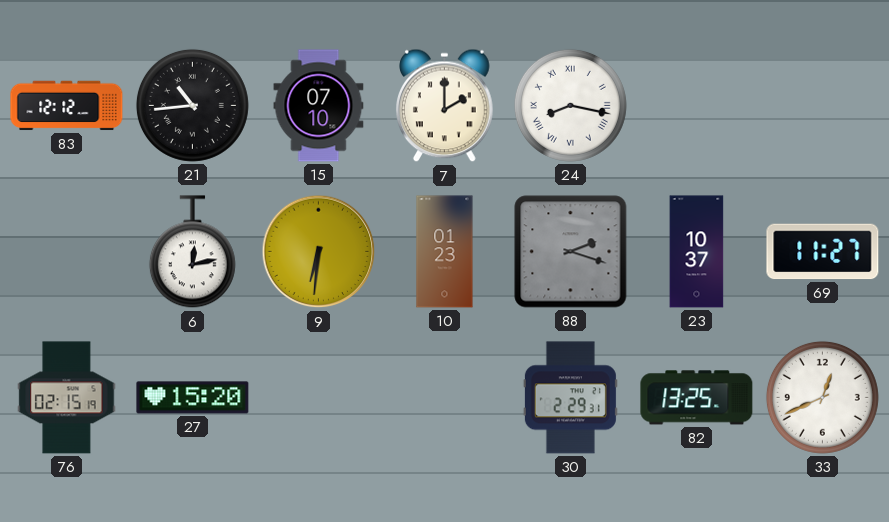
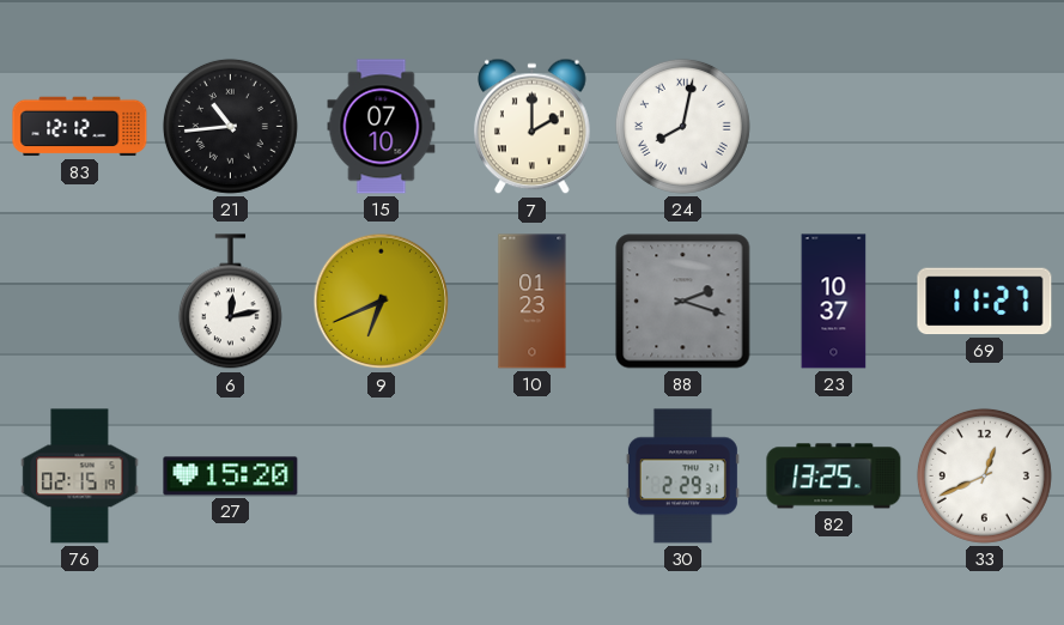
24: 8:17 -> 8:02 (682, 126)
9: 6:31 -> 6:41 (382, 302)
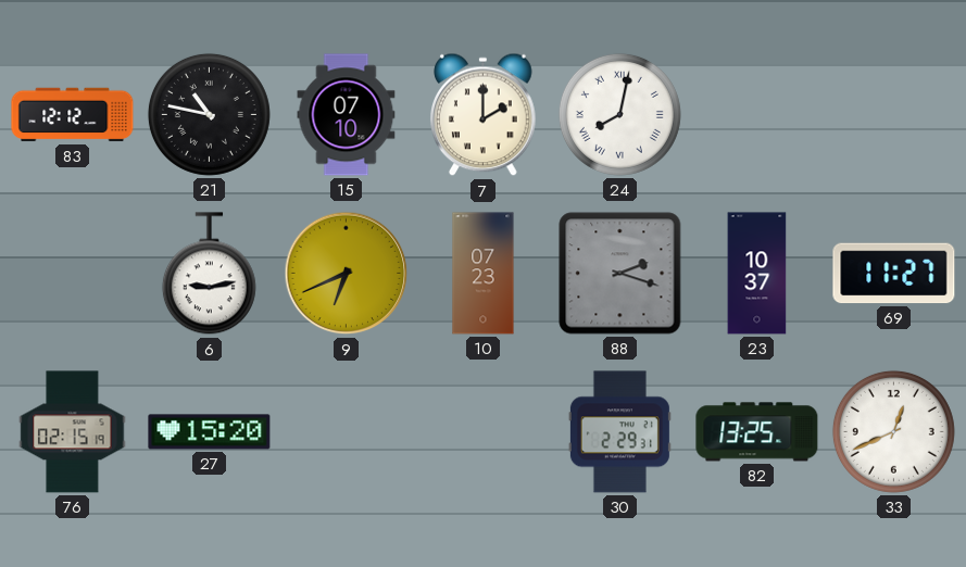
21: 10:44 -> 10:47 (209, 114)
6: 12:13 -> 9:13 (209, 274)
10: 01:23 -> 07:23 (484, 274)
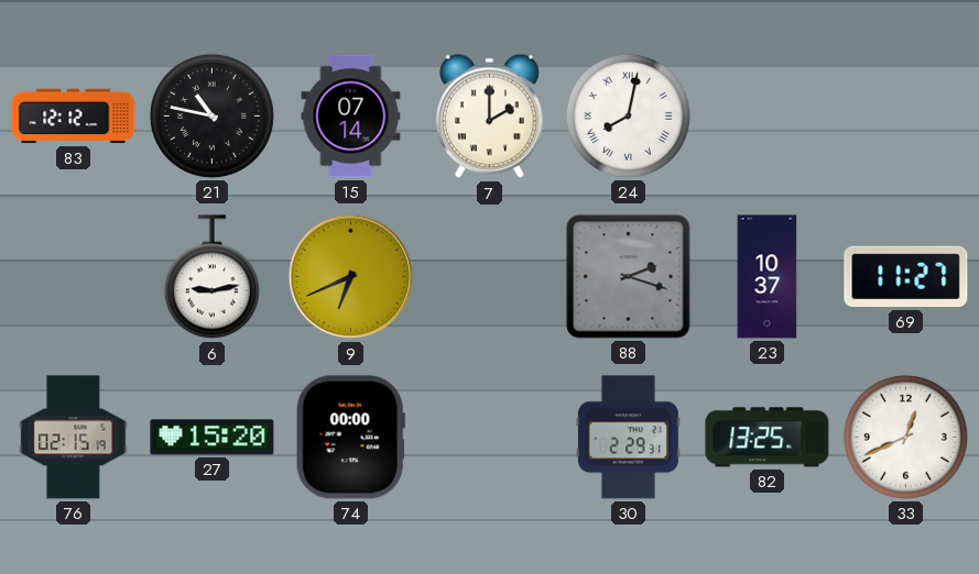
15: 07:10 -> 07:14 (351, 117)
10: 07:23 -> none (484, 274)
74: none -> 00:00 (350, 438)
